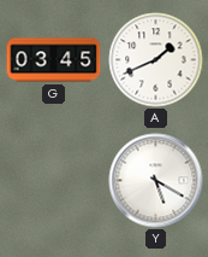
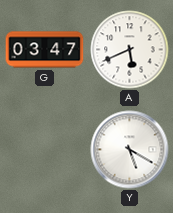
G: 03:45 -> 03:47 (45, 50)
A: 1:41 -> 5:41 (130, 50)
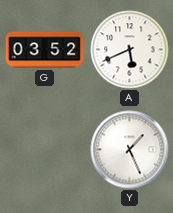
G: 03:47 -> 03:52 (45, 50)
Y: 5:20 -> 1:26 (130, 150)
